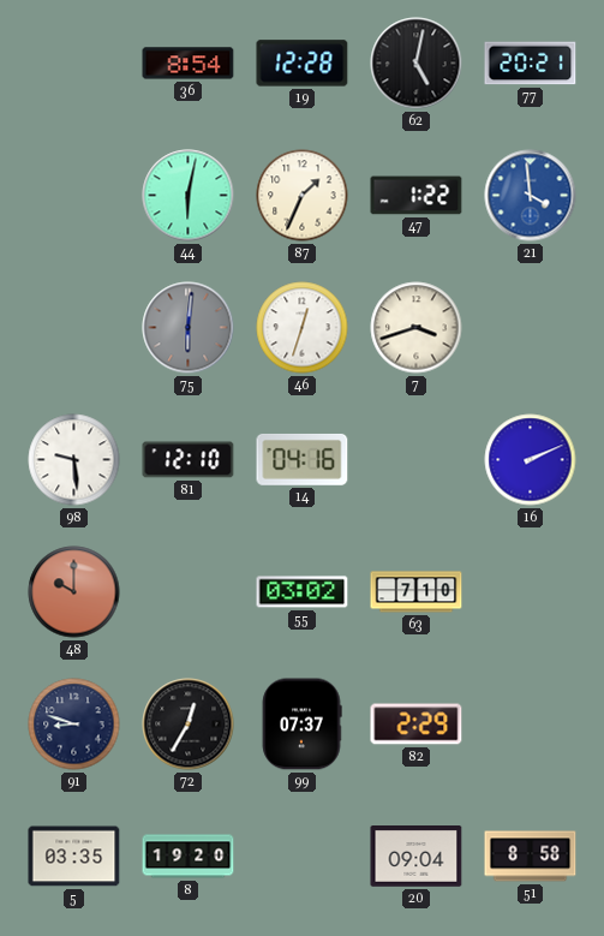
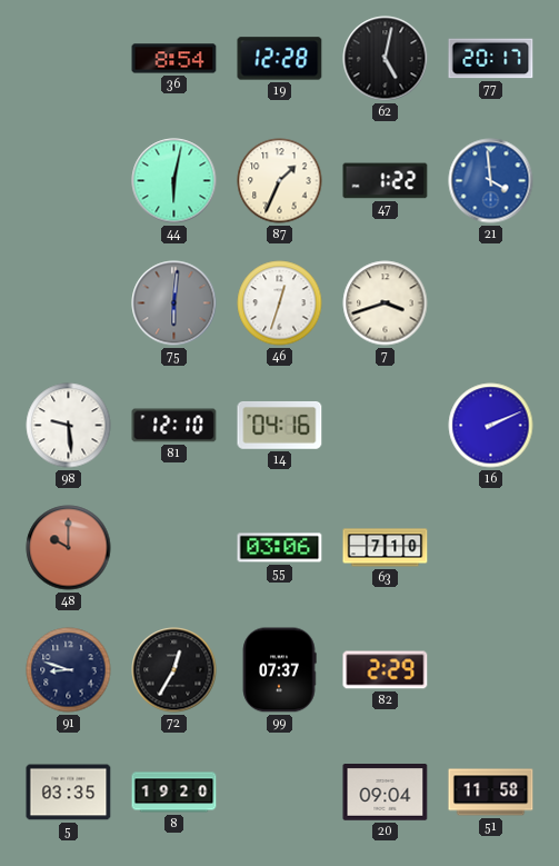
77: 20:21 -> 20:17 (491, 59)
55: 03:02 -> 03:06 (280, 548)
51: 8:58 -> 11:58 (491, 793)
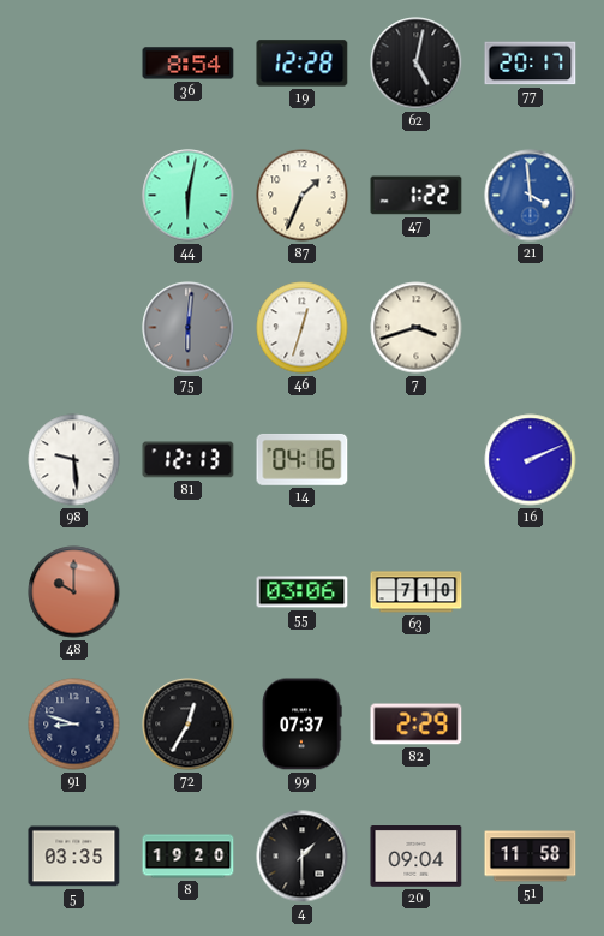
81: 12:10 -> 12:13 (189, 460)
4: none -> 1:30 (303, 857)
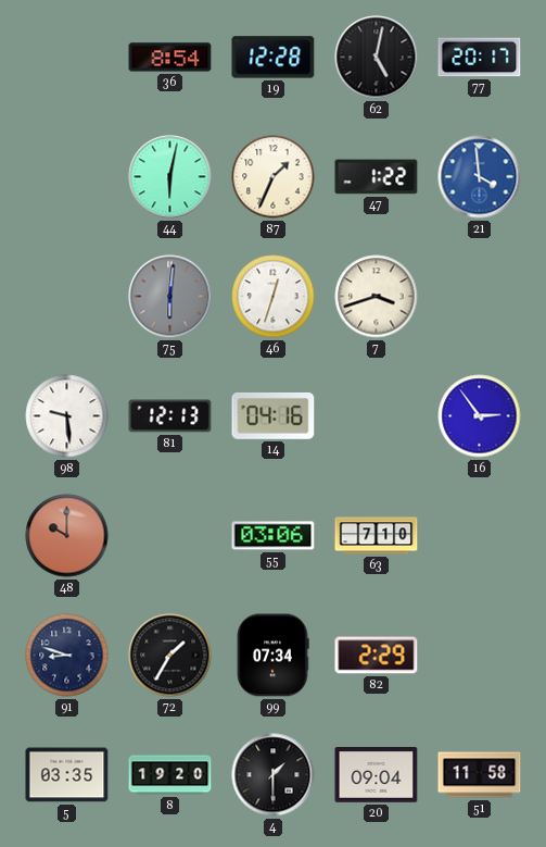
16: 2:11 -> 2:54 (480, 416)
72: 12:35 -> 1:35 (170, 656)
99: 07:37 -> 07:34 (272, 656)
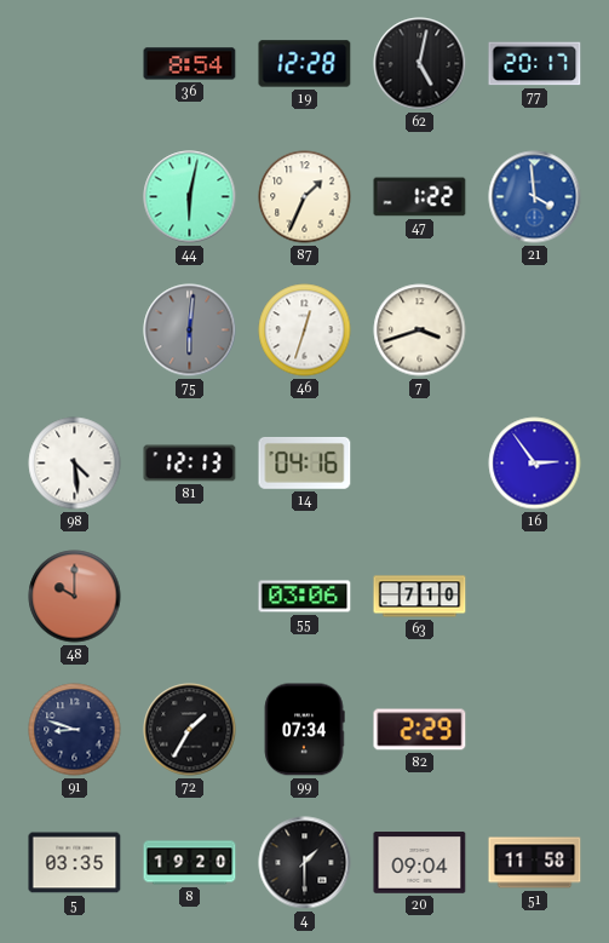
98: 9:29 -> 4:29 (75, 464)
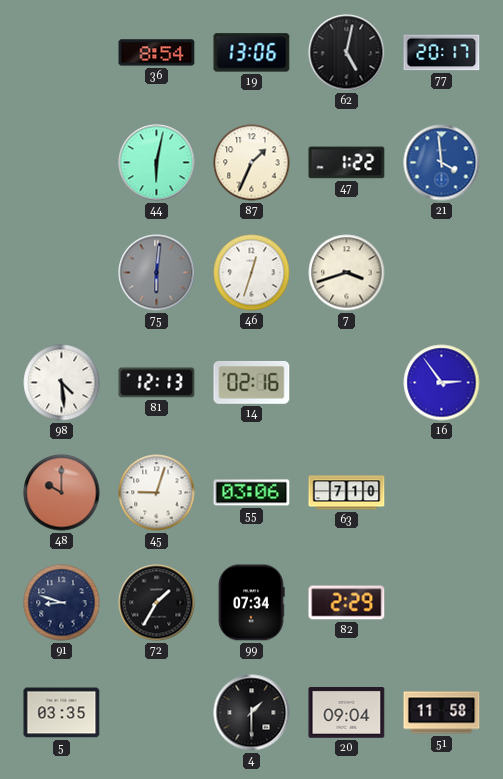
19: 12:28 -> 13:06 (252, 53)
14: 04:16 -> 02:16 (252, 382)
45: none -> 9:03 (157, 493)
8: 19:20 -> none (190, 863)
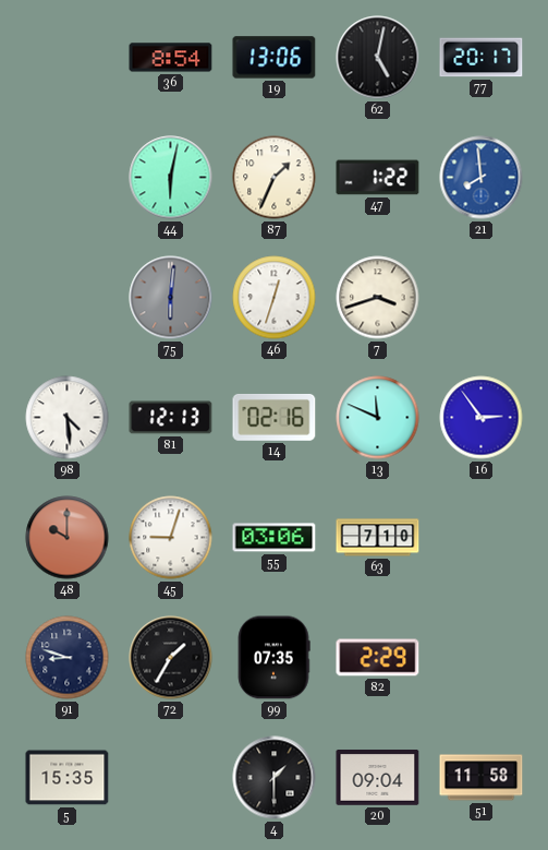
21: 3:59 -> 7:59 (482, 178)
13: none -> 11:49 (378, 418)
99: 07:34 -> 07:35 (273, 658)
5: 03:35 -> 15:35 (68, 778)
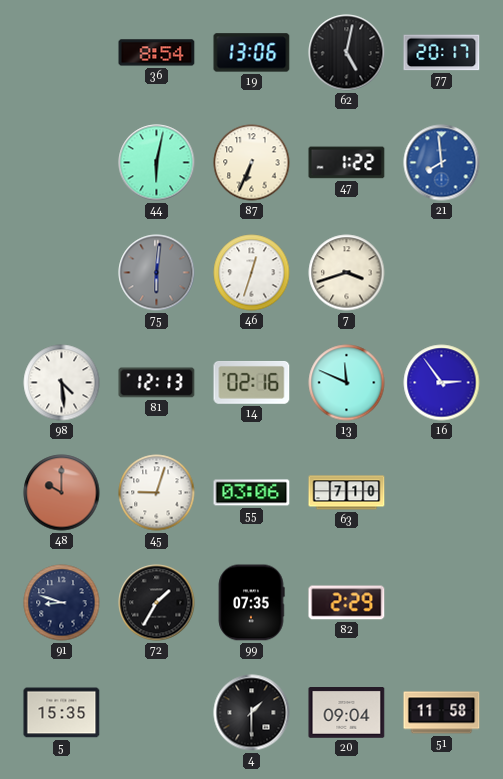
87: 1:34 -> 6:34 (252, 163)
